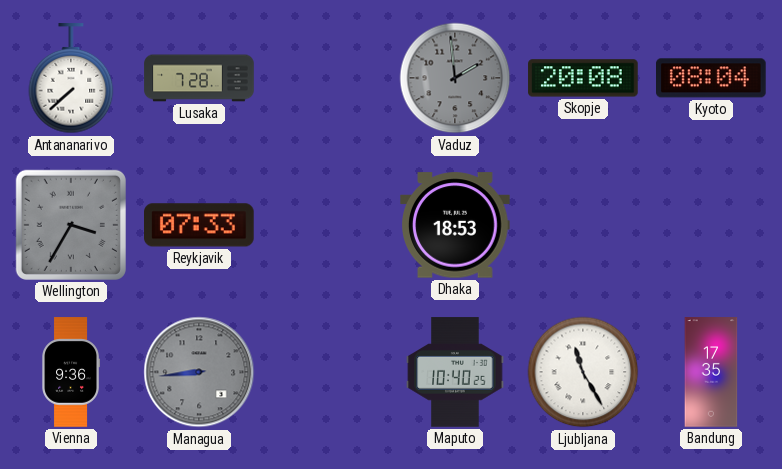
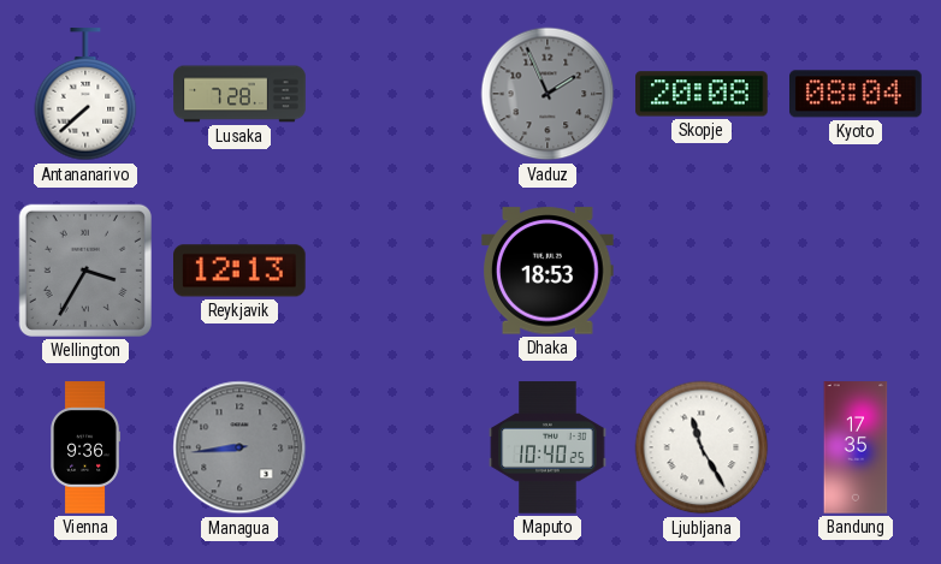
Vaduz: 1:59 -> 1:56 (548, 94)
Reykjavik: 07:33 -> 12:13 (241, 271)
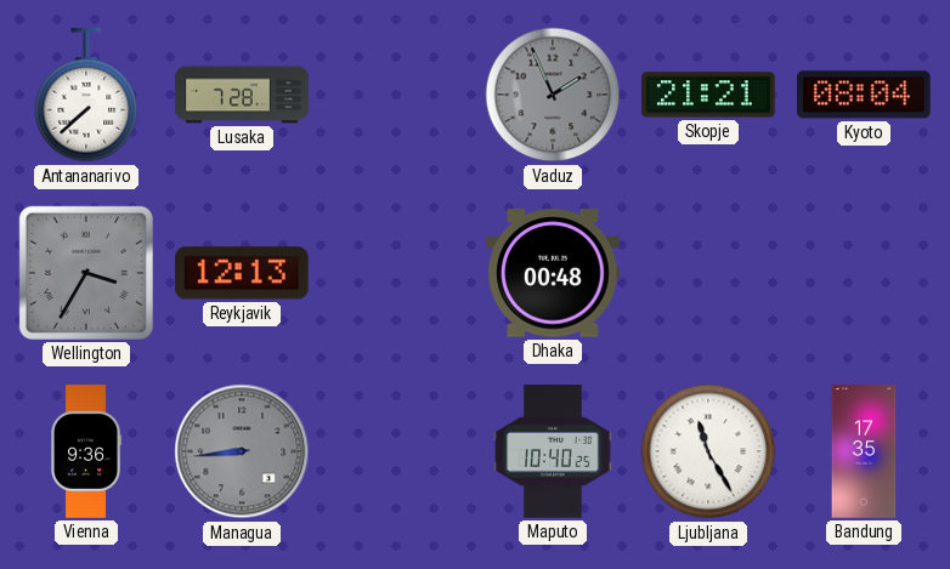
Skopje: 20:08 -> 21:21 (708, 95)
Dhaka: 18:53 -> 00:48 (553, 273)
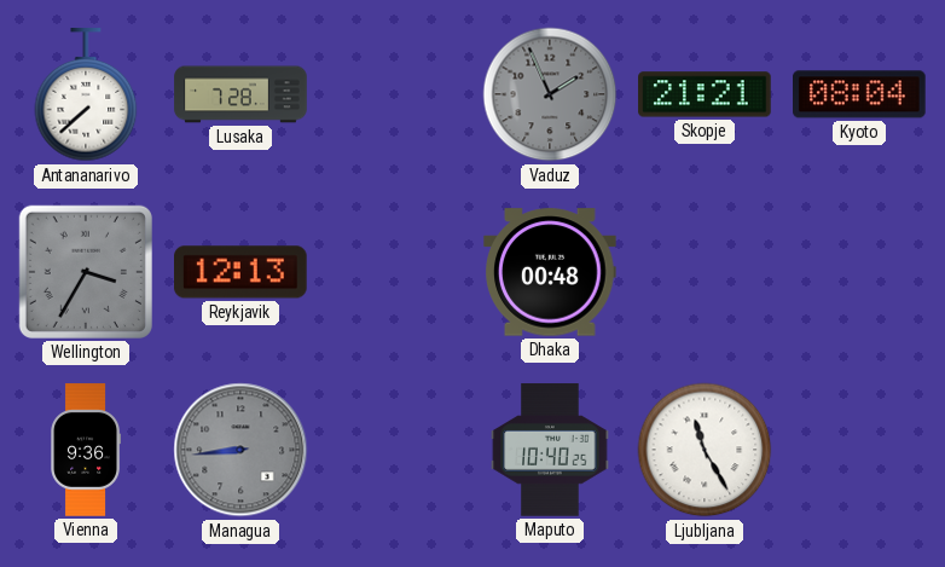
Bandung: 17:35 -> none (864, 451)
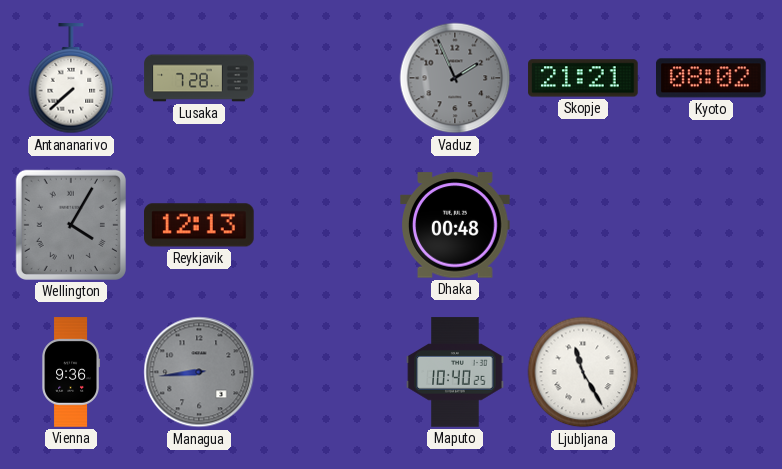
Kyoto: 08:04 -> 08:02 (712, 78)
Wellington: 3:35 -> 4:05 (71, 225)
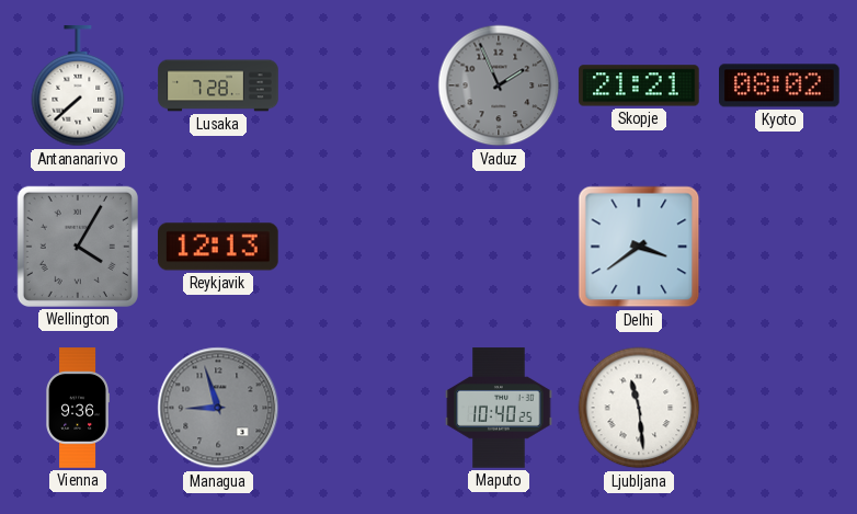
Dhaka: 00:48 -> none (455, 225)
Delhi: none -> 3:39 (639, 247)
Managua: 8:44 -> 8:57 (218, 408)
Ljubljana: 11:25 -> 11:29 (639, 408)
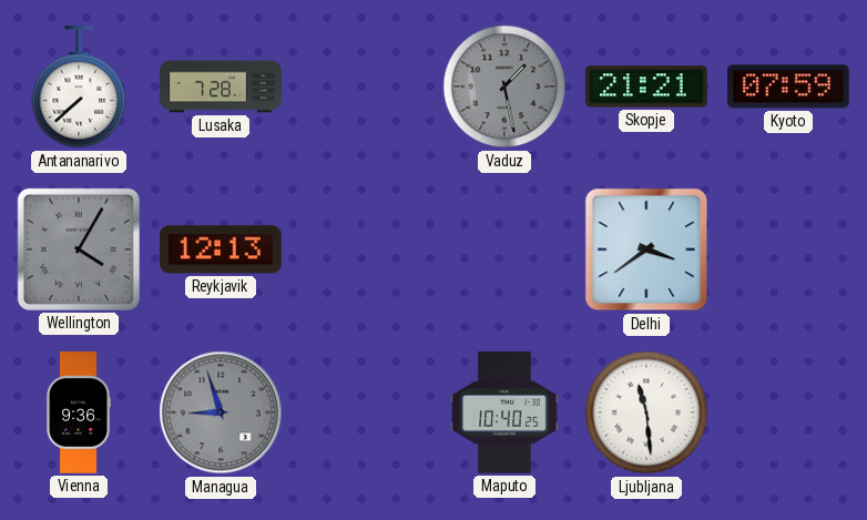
Vaduz: 1:56 -> 1:28 (504, 86)
Kyoto: 08:02 -> 07:59 (789, 86)
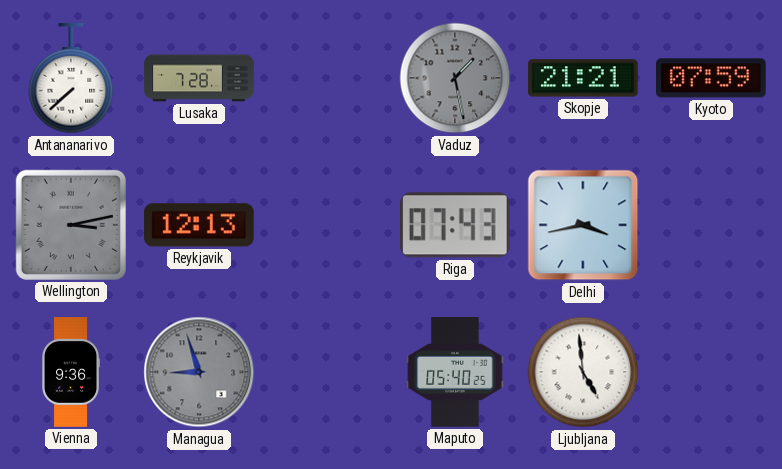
Wellington: 4:05 -> 3:13 (71, 225)
Riga: none -> 07:43 (455, 225)
Delhi: 3:39 -> 3:43 (583, 225)
Maputo: 10:40 -> 05:40 (455, 372)
Ljubljana: 11:29 -> 4:59 (583, 372)
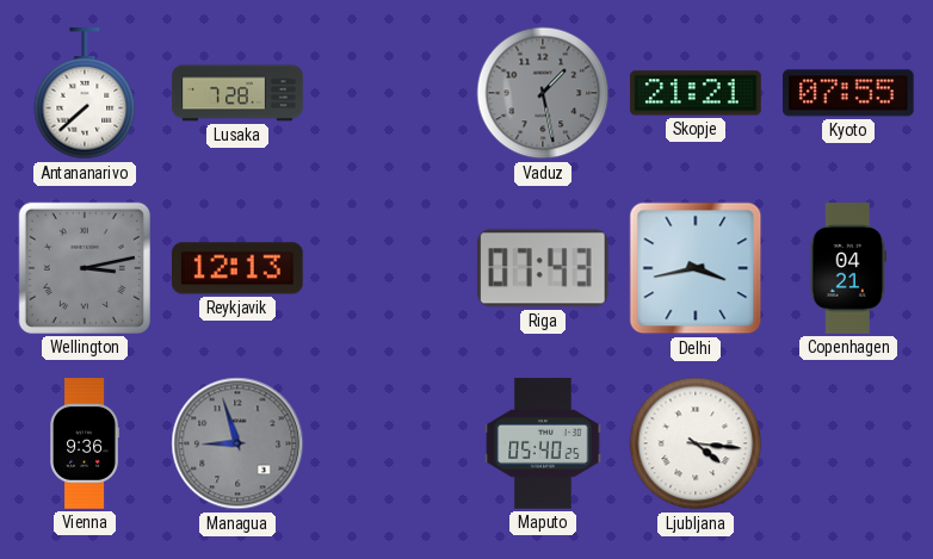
Kyoto: 07:59 -> 07:55 (849, 93)
Copenhagen: none -> 04:21 (848, 268)
Ljubljana: 4:59 -> 4:16 (696, 443)
